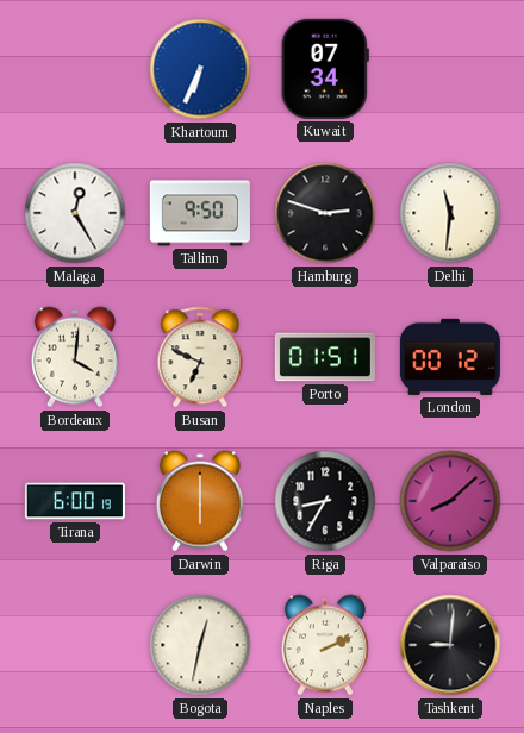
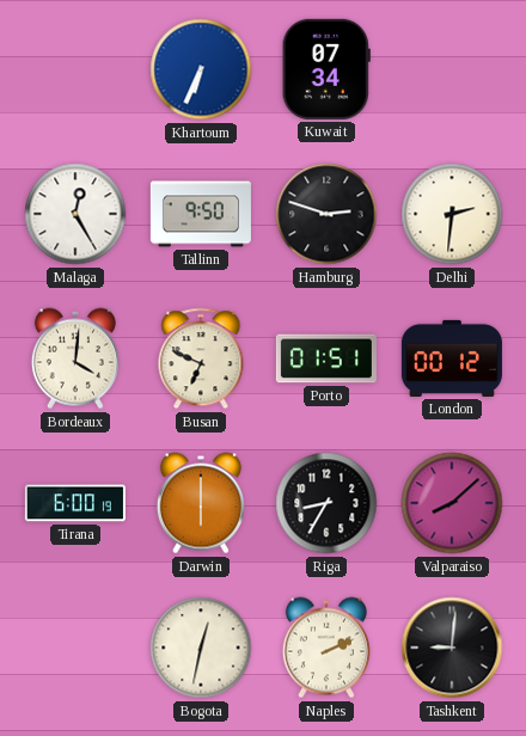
Delhi: 11:31 -> 2:31 (452, 214)
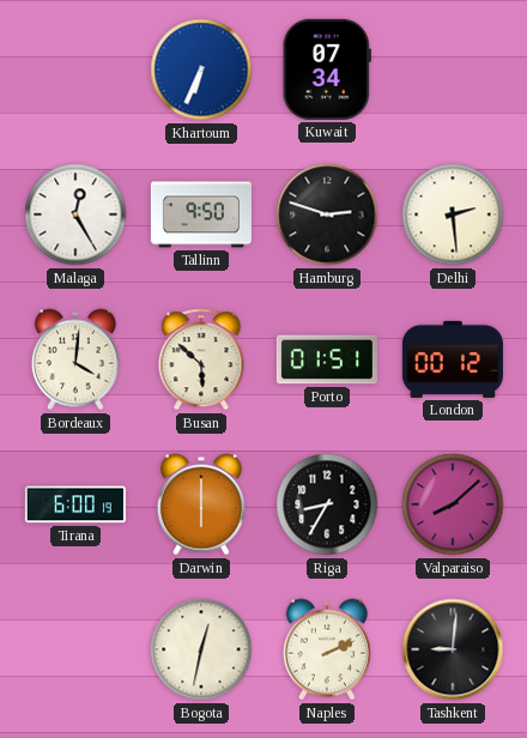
Delhi: 2:31 -> 2:29 (453, 214)
Busan: 6:49 -> 5:52 (201, 359)
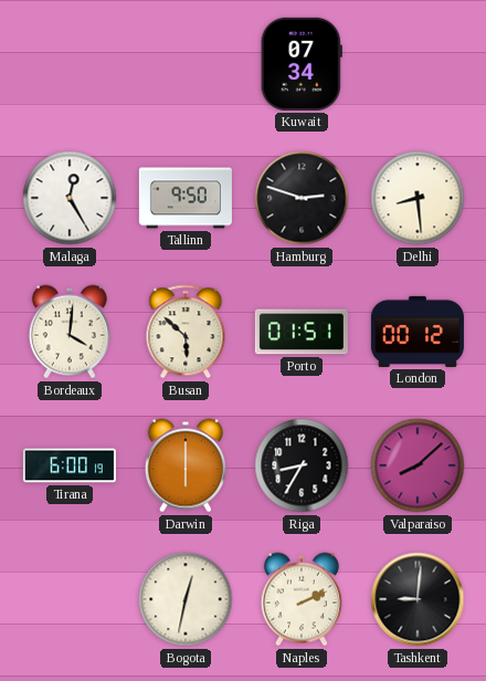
Khartoum: 6:34 -> none (201, 69)
Delhi: 2:29 -> 8:29 (418, 198)
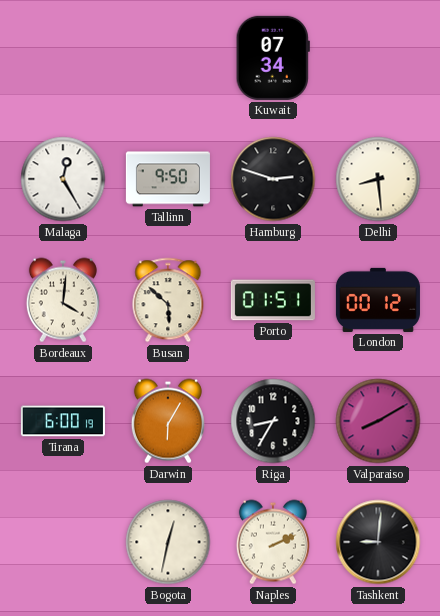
Darwin: 6:00 -> 6:05 (168, 421)
Valparaiso: 8:08 -> 8:10 (378, 421)
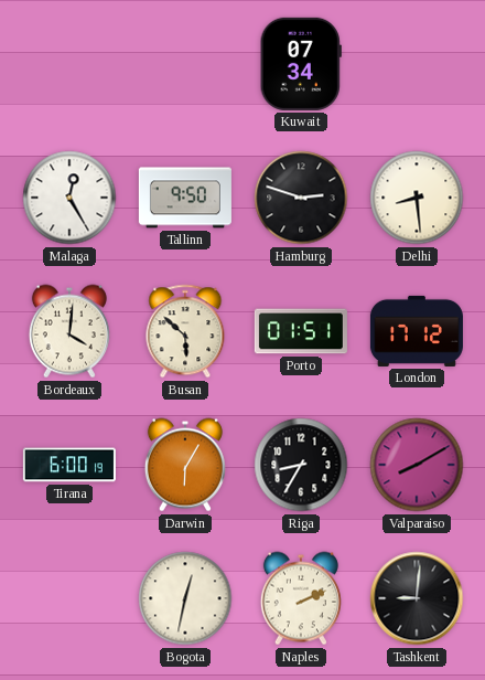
London: 00:12 -> 17:12 (417, 331)
